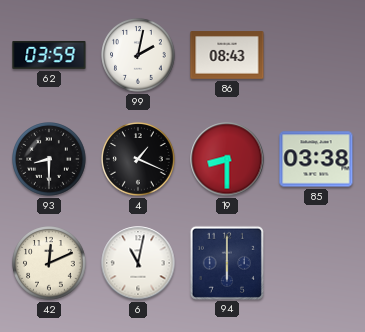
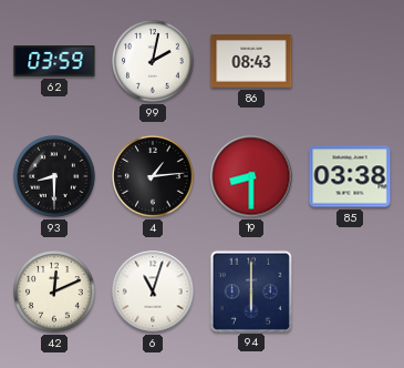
4: 1:19 -> 1:14 (153, 176)
6: 11:02 -> 11:03 (153, 292)
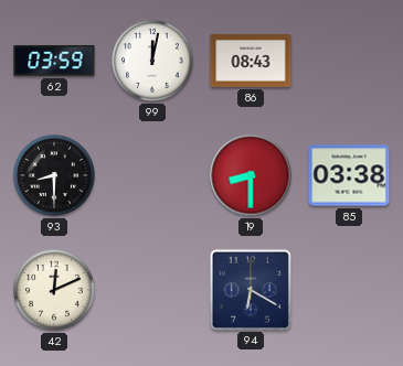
99: 2:02 -> 12:02 (152, 61)
4: 1:14 -> none (153, 176)
6: 11:03 -> none (153, 292)
94: 6:00 -> 6:20 (250, 289)
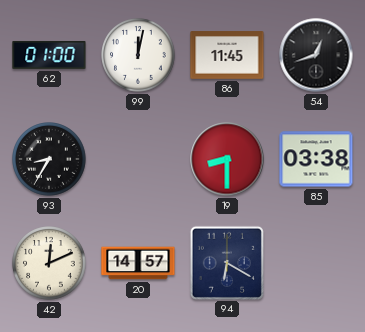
62: 03:59 -> 01:00 (49, 55)
86: 08:43 -> 11:45 (227, 55)
54: none -> 12:42 (316, 55)
93: 8:30 -> 8:35 (49, 159)
20: none -> 14:57 (138, 263)
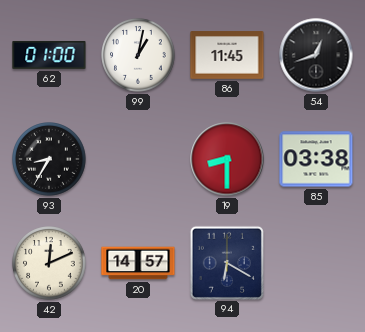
99: 12:02 -> 1:02 (138, 55)
